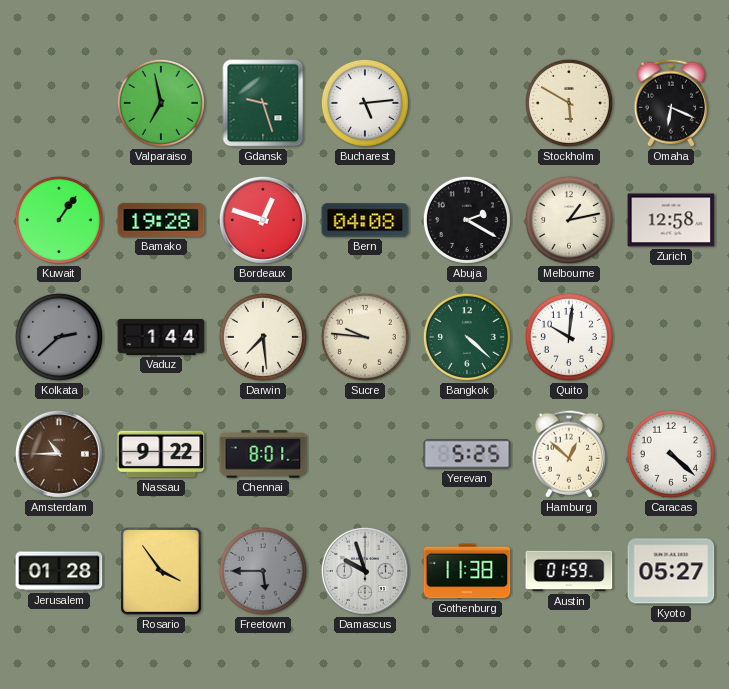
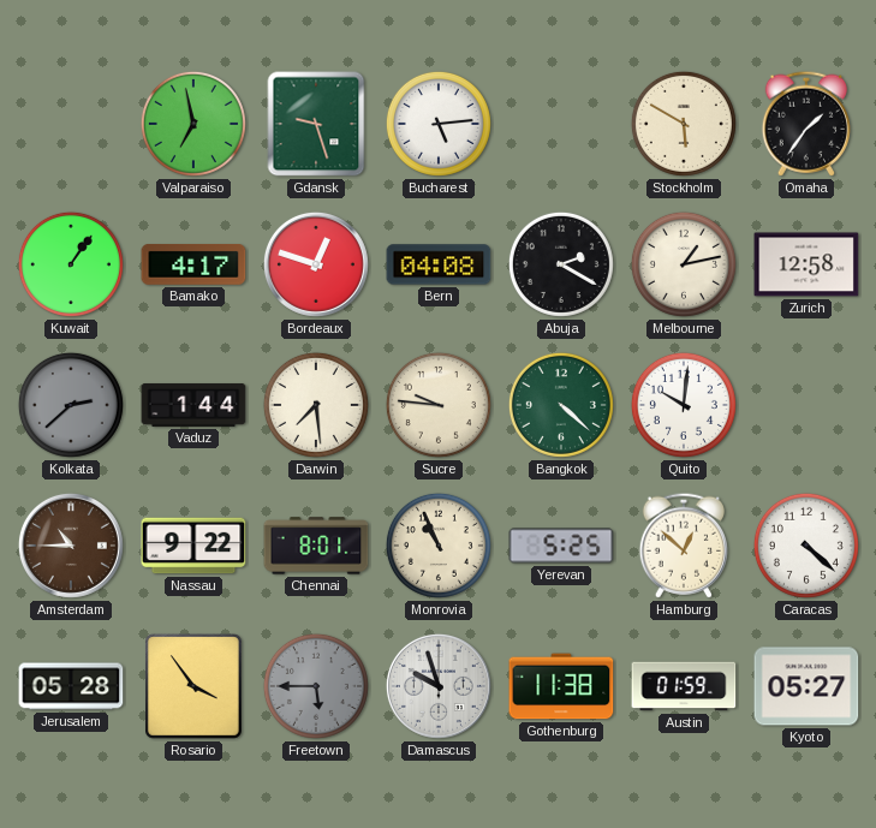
Omaha: 6:19 -> 1:36 (805, 124)
Bamako: 19:28 -> 4:17 (193, 266)
Monrovia: none -> 10:56 (439, 546)
Jerusalem: 01:28 -> 05:28 (71, 686)
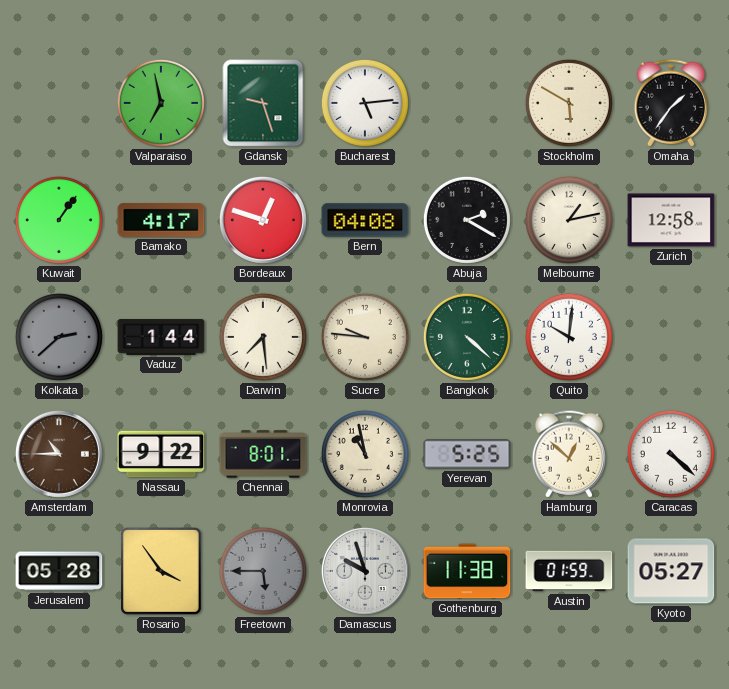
Monrovia: 10:56 -> 10:58 (365, 454)
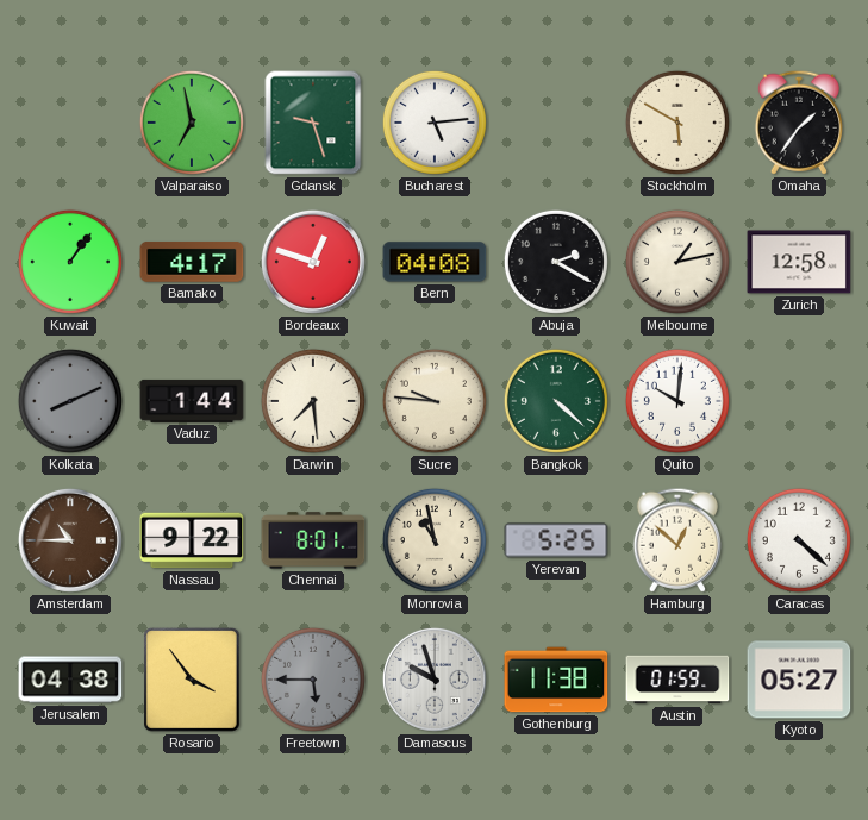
Kolkata: 2:38 -> 8:11 (70, 401)
Jerusalem: 05:28 -> 04:38 (70, 680)
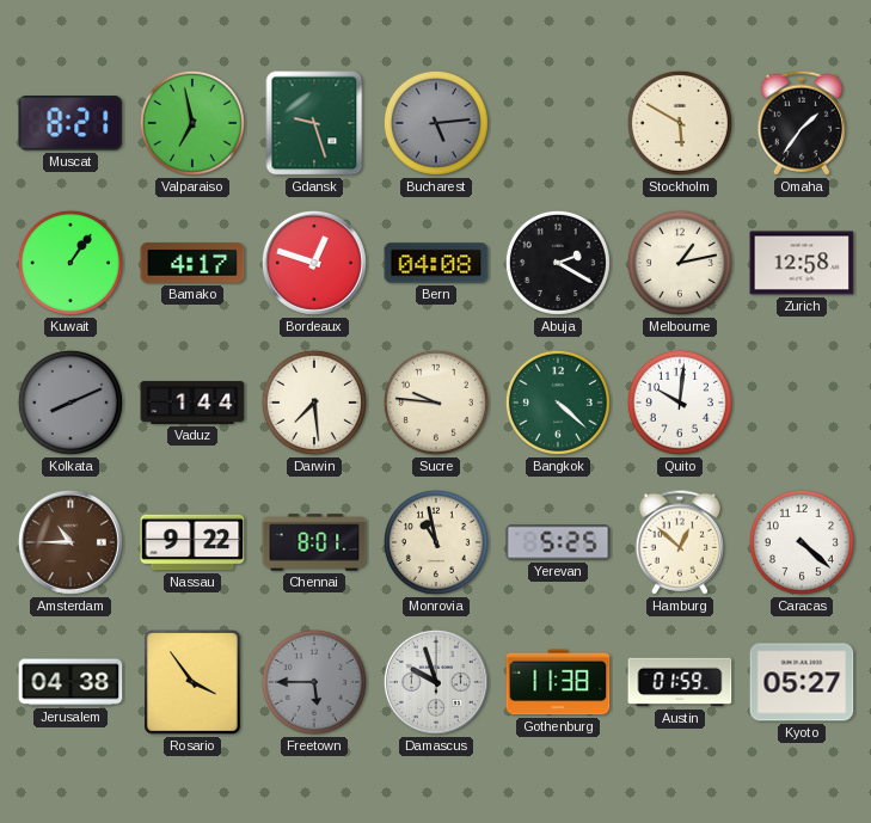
Muscat: none -> 8:21 (70, 124)
Bucharest dial: white -> grey (436, 123)
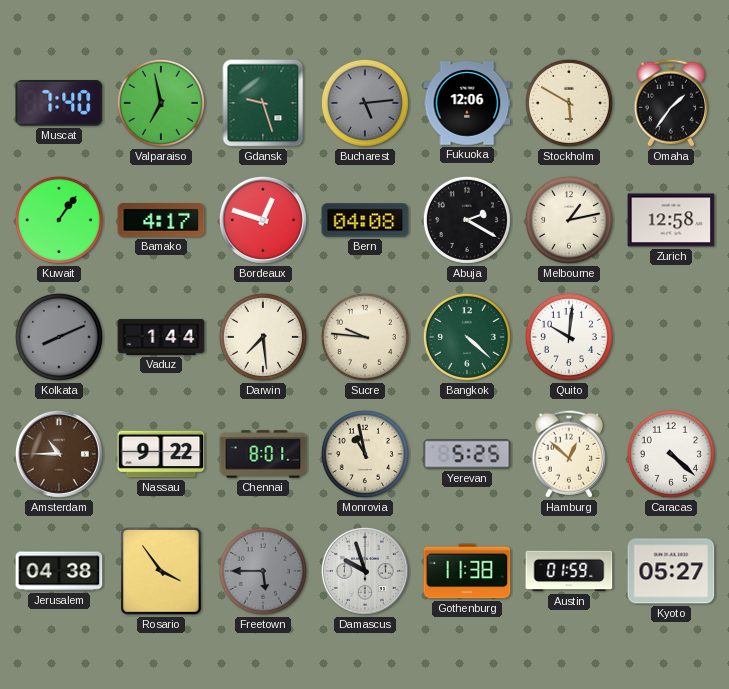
Muscat: 8:21 -> 7:40 (59, 104)
Fukuoka: none -> 12:06 (467, 103)
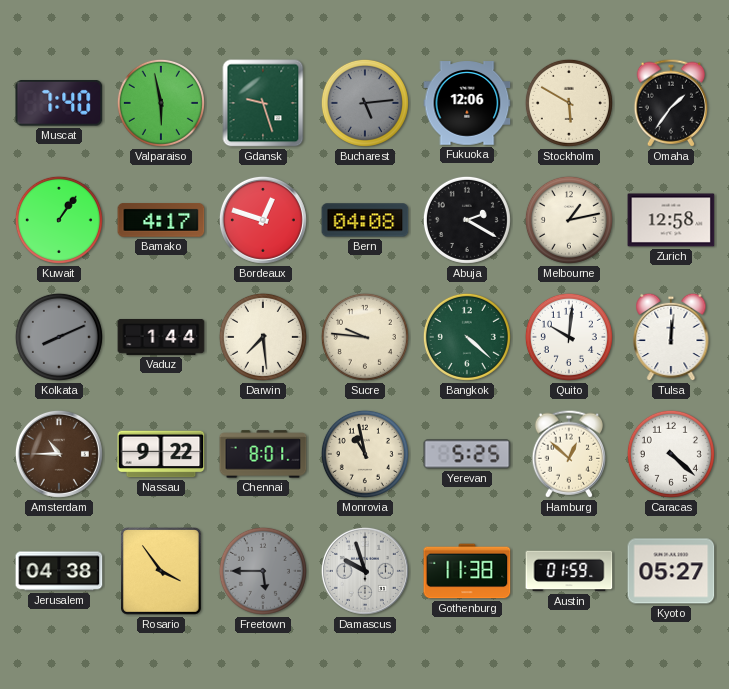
Valparaiso: 6:58 -> 5:58 (161, 103)
Tulsa: none -> 12:01 (671, 337)
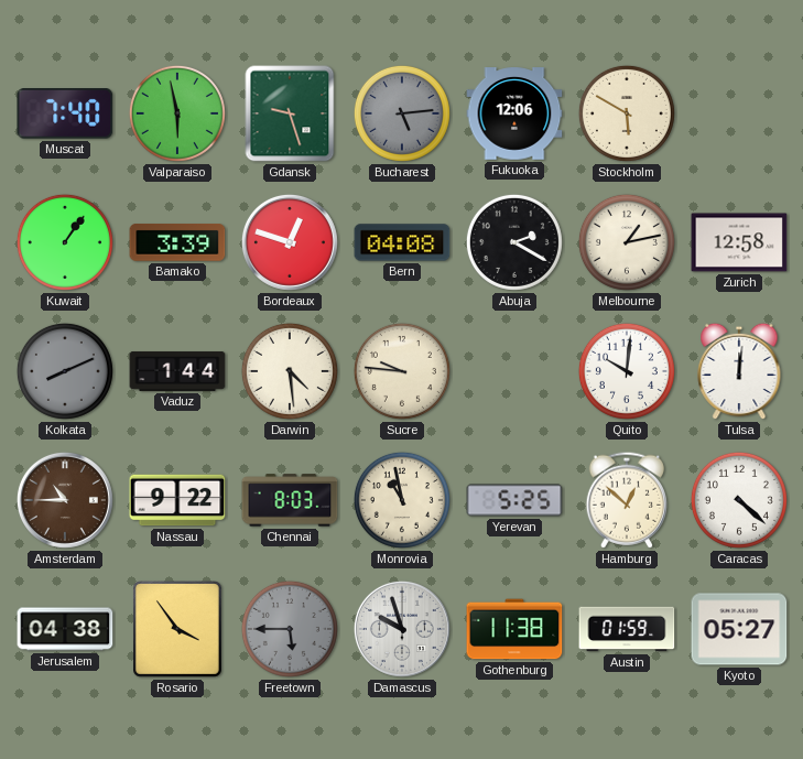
Omaha: 1:36 -> none (670, 103)
Bamako: 4:17 -> 3:39 (177, 243)
Darwin: 7:29 -> 4:29 (290, 371)
Bangkok: 4:22 -> none (467, 337)
Chennai: 8:01 -> 8:03 (290, 500)
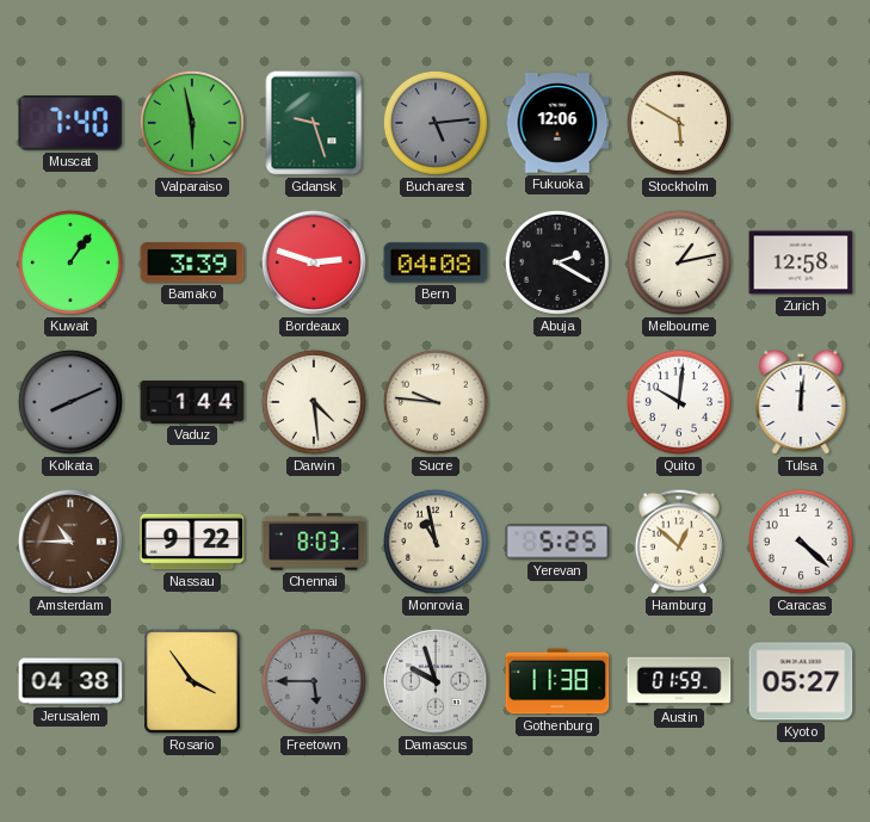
Bordeaux: 12:48 -> 2:48 (314, 262)
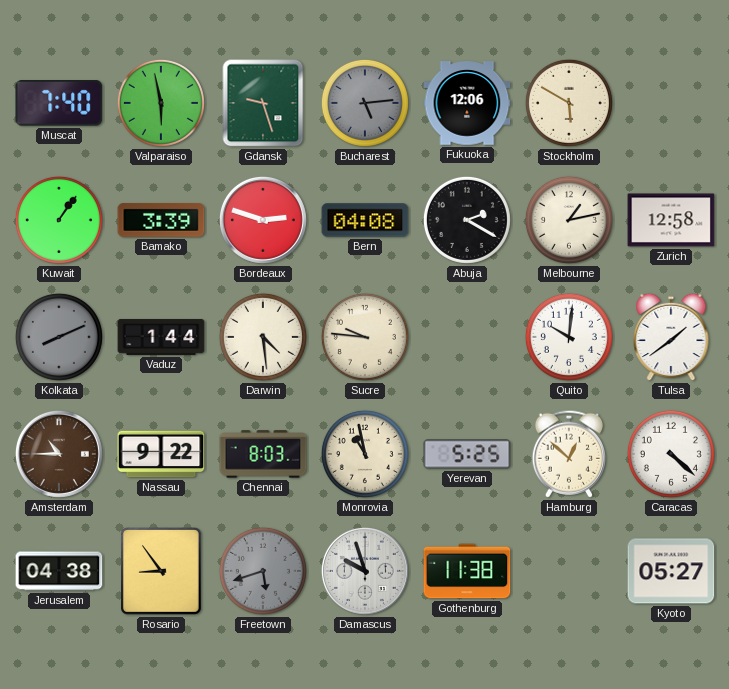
Tulsa: 12:01 -> 1:39 (671, 337)
Rosario: 3:54 -> 8:54 (162, 572)
Freetown: 5:45 -> 5:42 (263, 571)
Austin: 01:59 -> none (679, 681)
